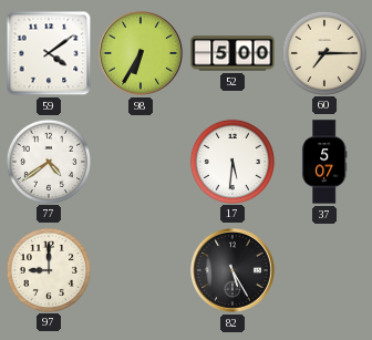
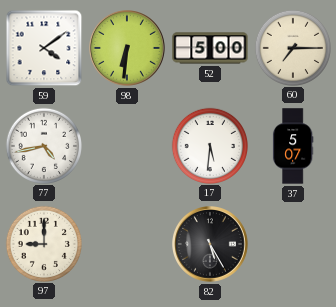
98: 6:35 -> 6:31 (128, 49)
77: 4:39 -> 4:43 (43, 145)
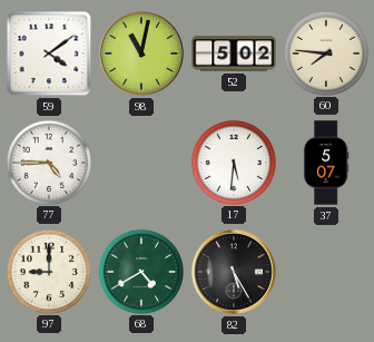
98: 6:31 -> 11:02 (142, 55)
52: 5:00 -> 5:02 (234, 53)
60: 7:15 -> 7:46 (325, 52)
77: 4:43 -> 4:45 (48, 162)
68: none -> 4:40 (140, 271)
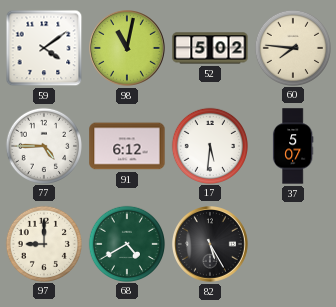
91: none -> 6:12 (127, 146)
